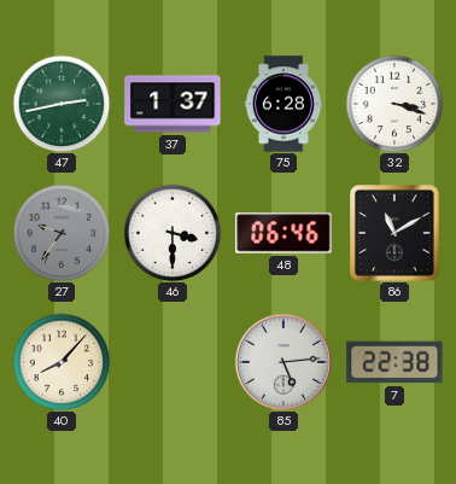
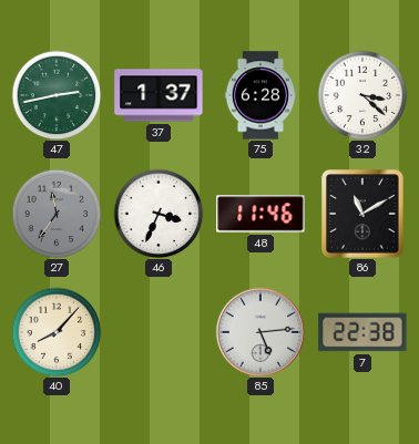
32: 3:18 -> 3:22 (362, 95)
27: 9:36 -> 11:36 (57, 214)
46: 3:30 -> 3:34 (159, 214)
48: 06:46 -> 11:46 (260, 214)
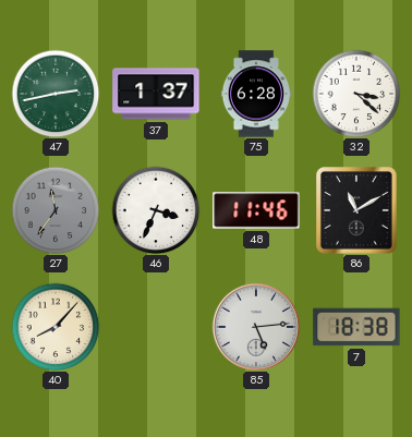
7: 22:38 -> 18:38 (356, 327)
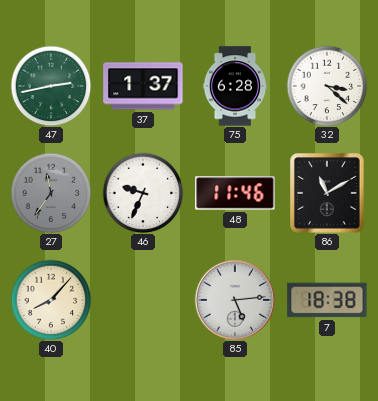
46: 3:34 -> 9:34 (143, 193)
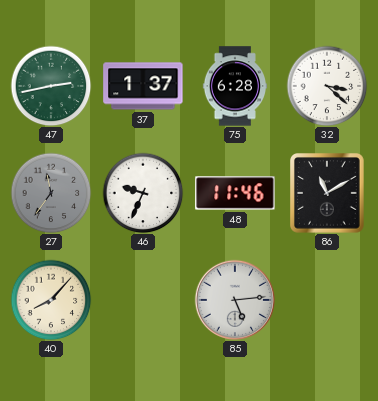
7: 18:38 -> none (327, 300)
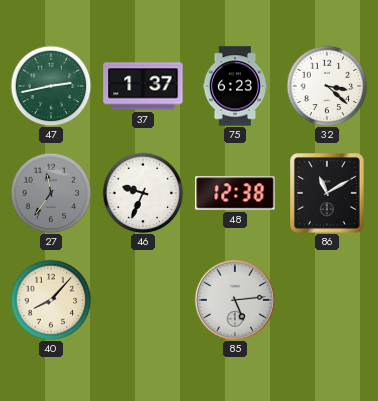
75: 6:28 -> 6:23 (234, 86)
48: 11:46 -> 12:38 (235, 193)
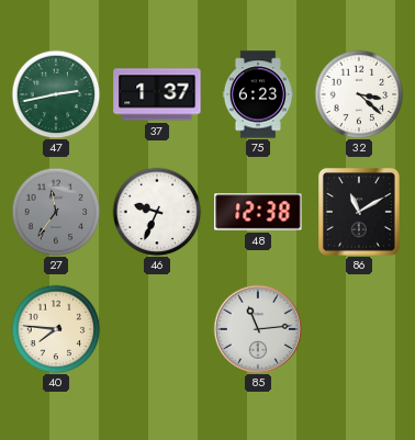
40: 8:07 -> 7:46 (56, 329)
85: 5:14 -> 11:14 (257, 328)
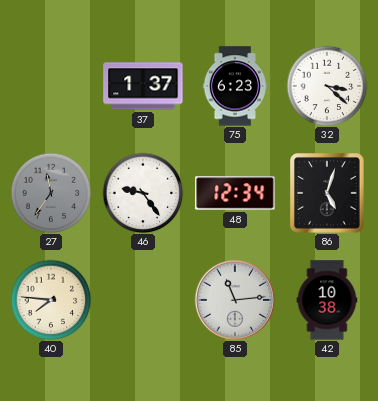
47: 2:43 -> none (56, 94)
46: 9:34 -> 9:24 (143, 193)
48: 12:38 -> 12:34 (235, 193)
86: 11:10 -> 5:03 (328, 194)
42: none -> 10:38 (327, 300)
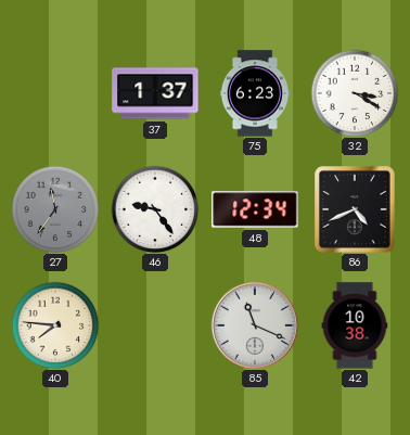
32: 3:22 -> 3:20 (355, 93)
86: 5:03 -> 4:41 (356, 210)
85: 11:14 -> 11:19 (254, 324)
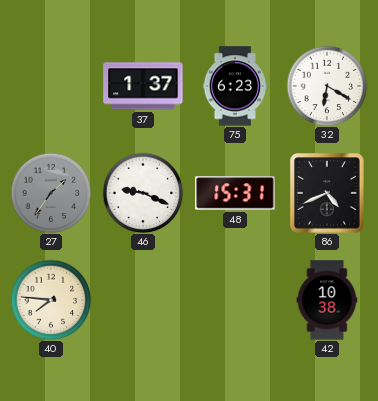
32: 3:20 -> 6:20 (327, 86)
27: 11:36 -> 1:36 (51, 193)
46: 9:24 -> 9:19 (143, 193)
48: 12:34 -> 15:31 (235, 193)
85: 11:19 -> none (254, 324)
